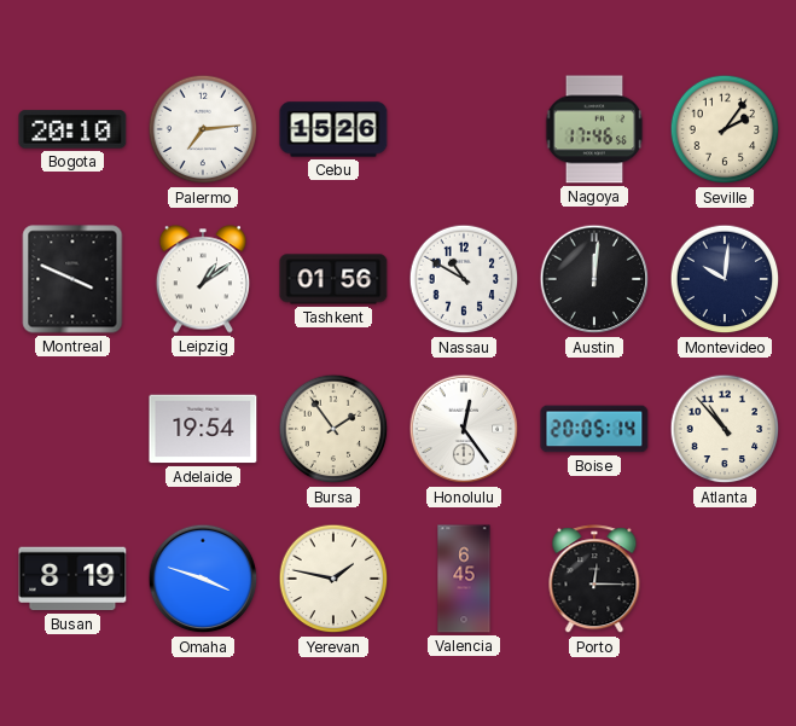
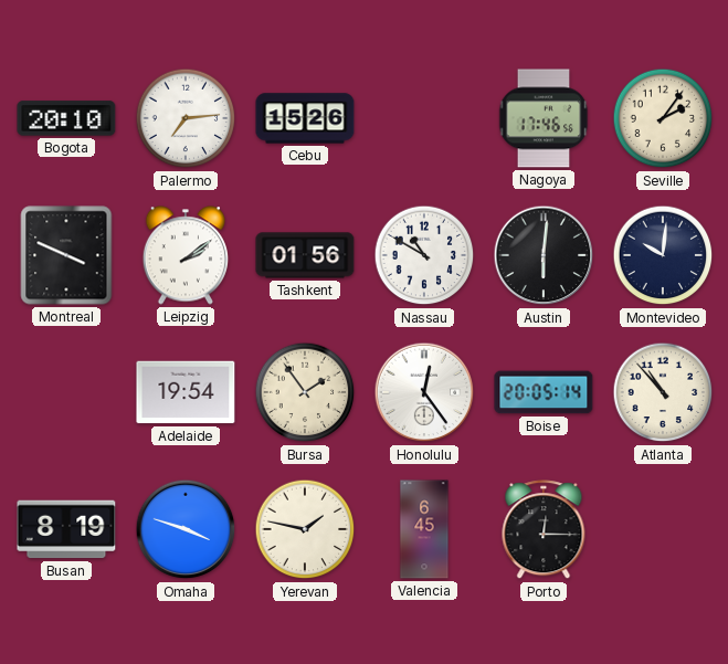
Leipzig: 1:09 -> 2:09 (184, 255)
Austin: 12:01 -> 6:01 (544, 255)
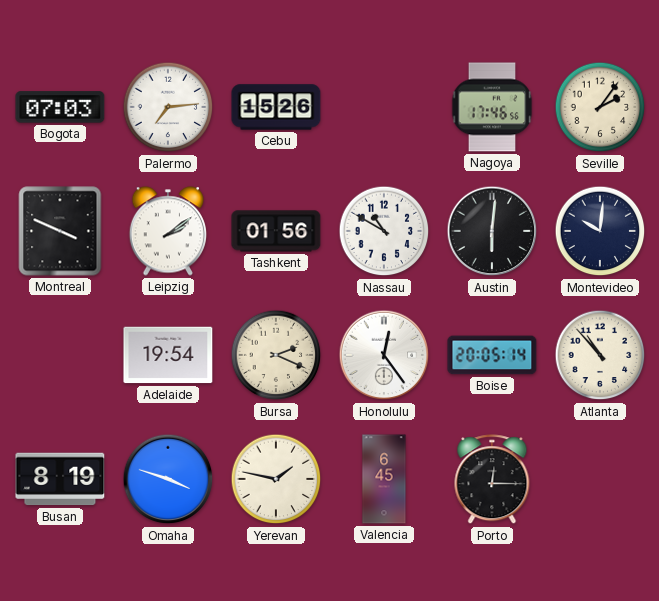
Bogota: 20:10 -> 07:03 (60, 107)
Bursa: 1:54 -> 2:19 (276, 355)
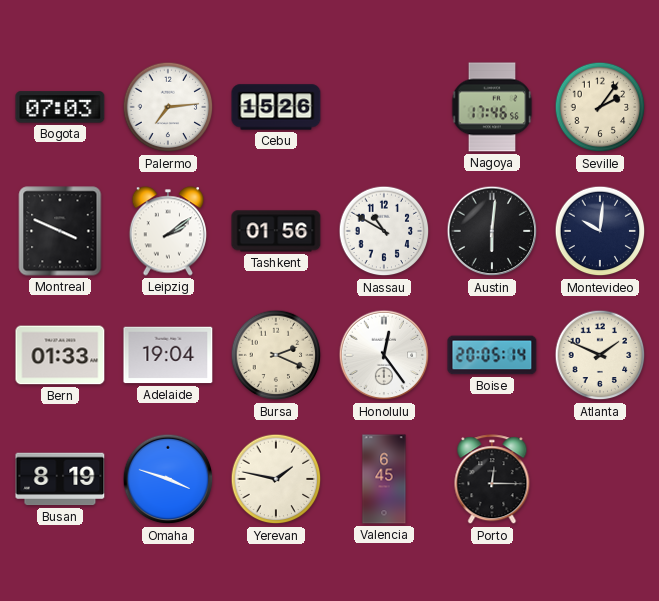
Bern: none -> 01:33 (60, 355)
Adelaide: 19:54 -> 19:04 (168, 355)
Atlanta: 10:53 -> 1:49 (600, 355)
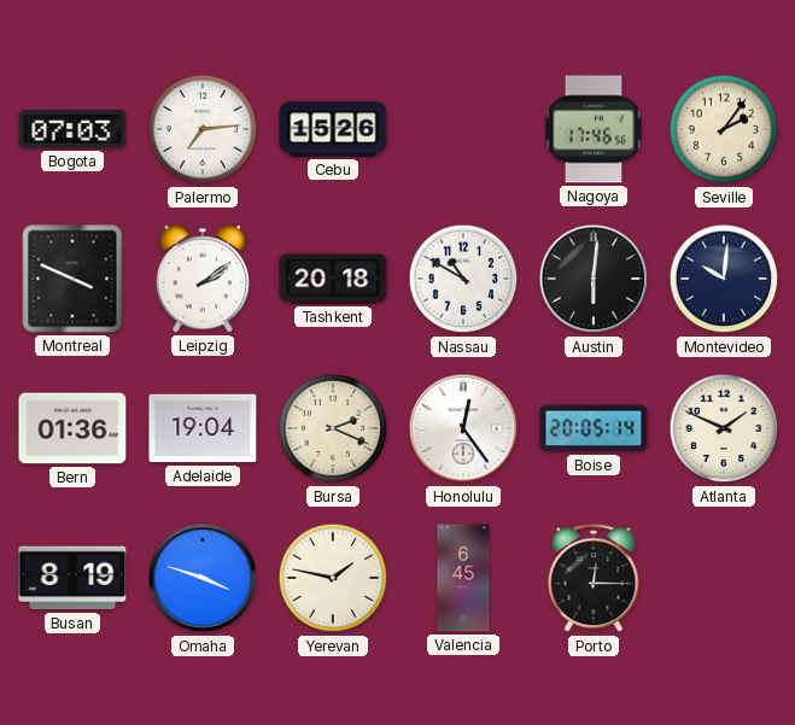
Tashkent: 01:56 -> 20:18 (333, 279)
Bern: 01:33 -> 01:36 (72, 428)
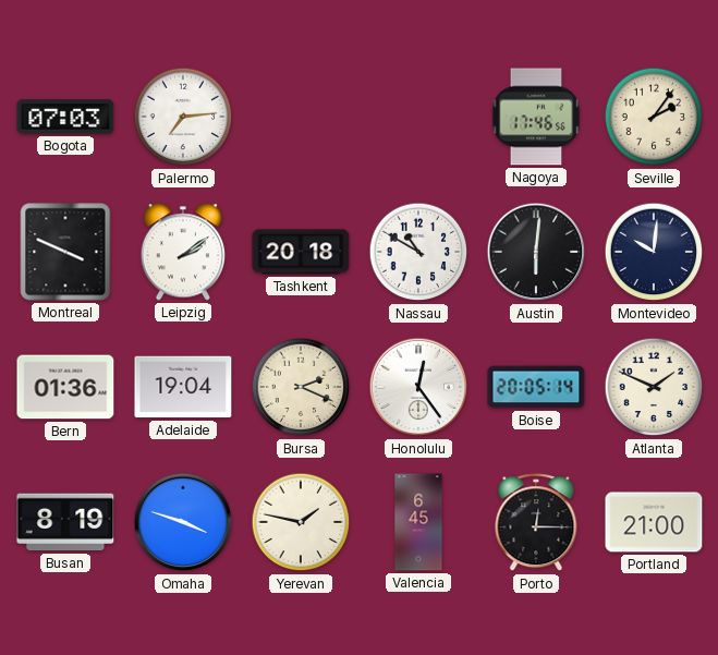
Cebu: 15:26 -> none (333, 129)
Portland: none -> 21:00 (654, 522)
